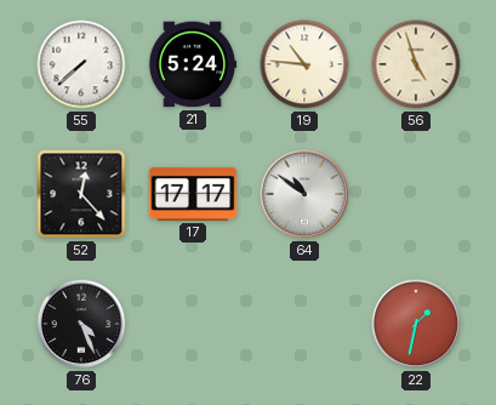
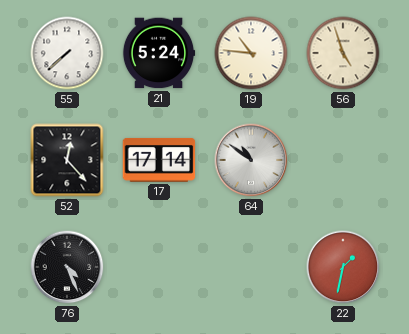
17: 17:17 -> 17:14 (159, 160)
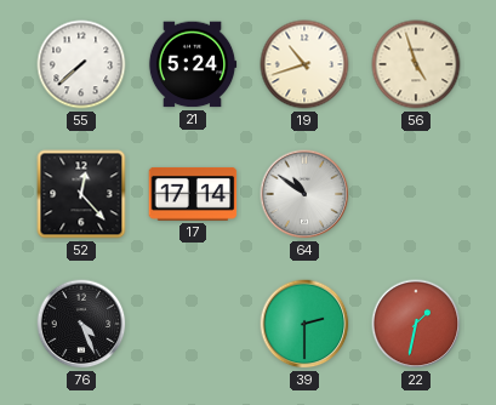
19: 10:46 -> 10:42 (304, 64)
39: none -> 2:30 (304, 324)
